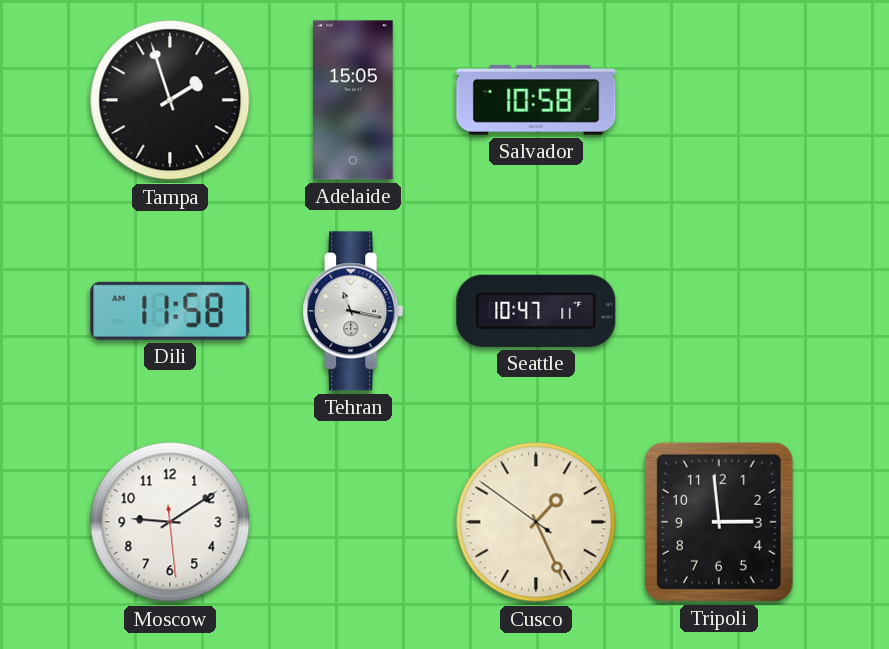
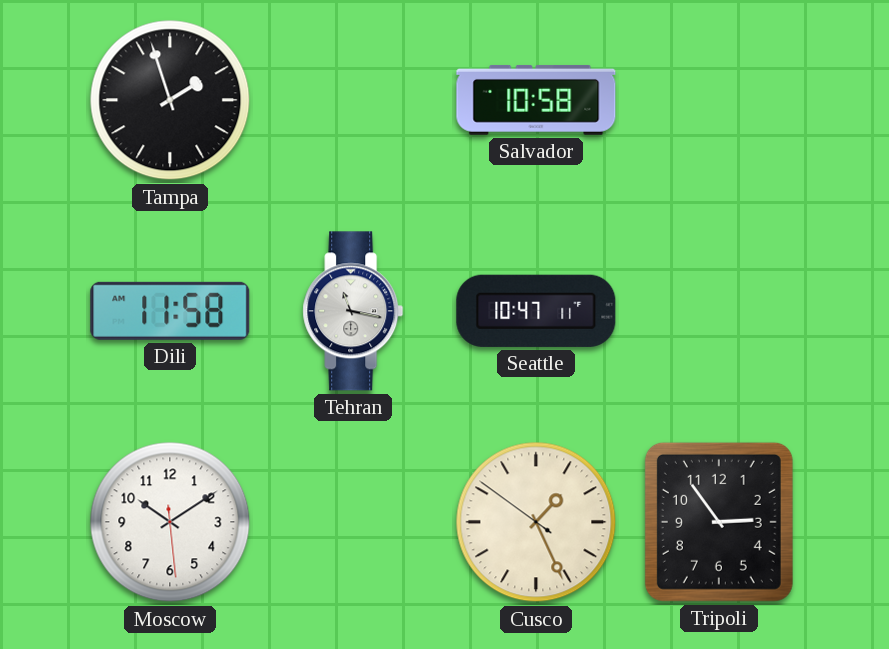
Adelaide: 15:05 -> none (353, 100)
Moscow: 9:09 -> 10:09 (170, 522)
Tripoli: 2:59 -> 2:54 (719, 522)
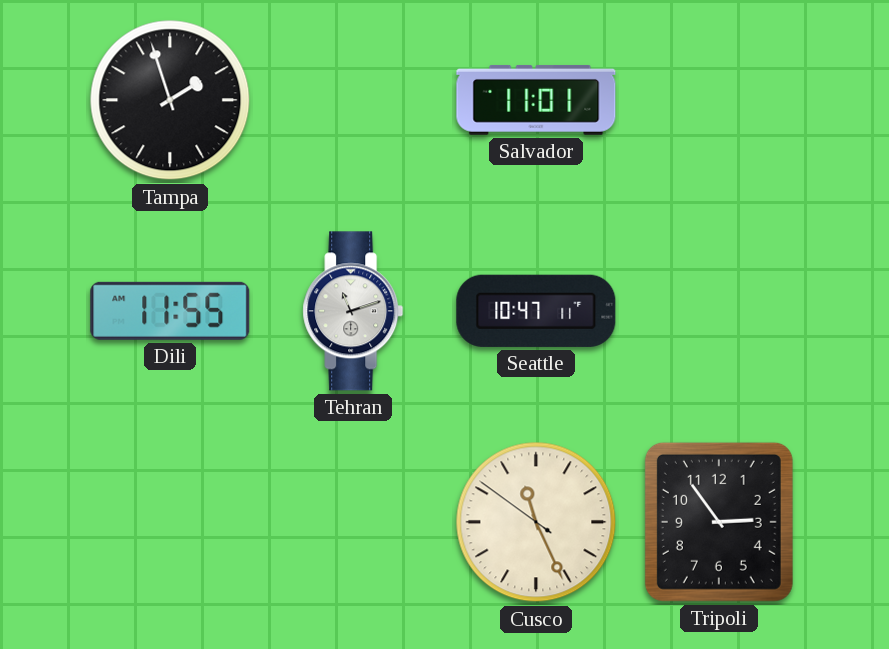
Salvador: 10:58 -> 11:01 (536, 100)
Dili: 11:58 -> 11:55 (170, 311)
Tehran: 11:17 -> 11:12 (353, 311)
Moscow: 10:09 -> none (170, 522)
Cusco: 1:25 -> 11:25 (536, 522)
